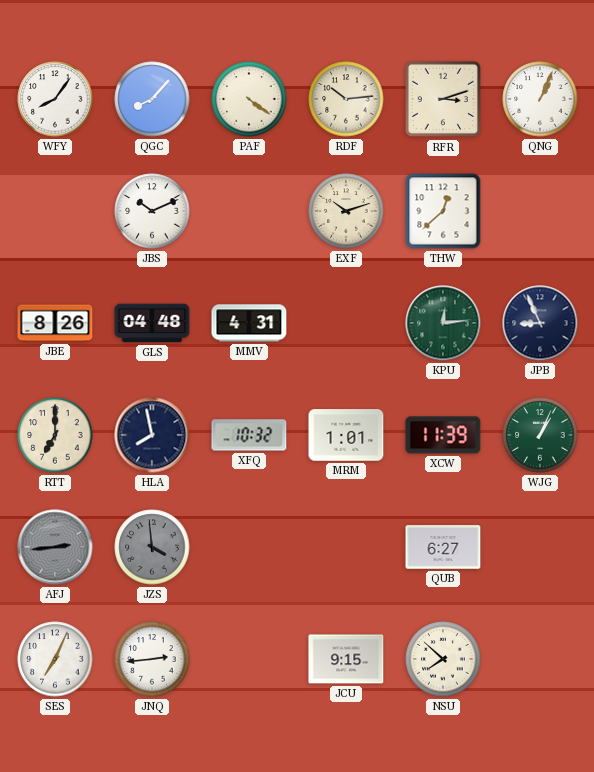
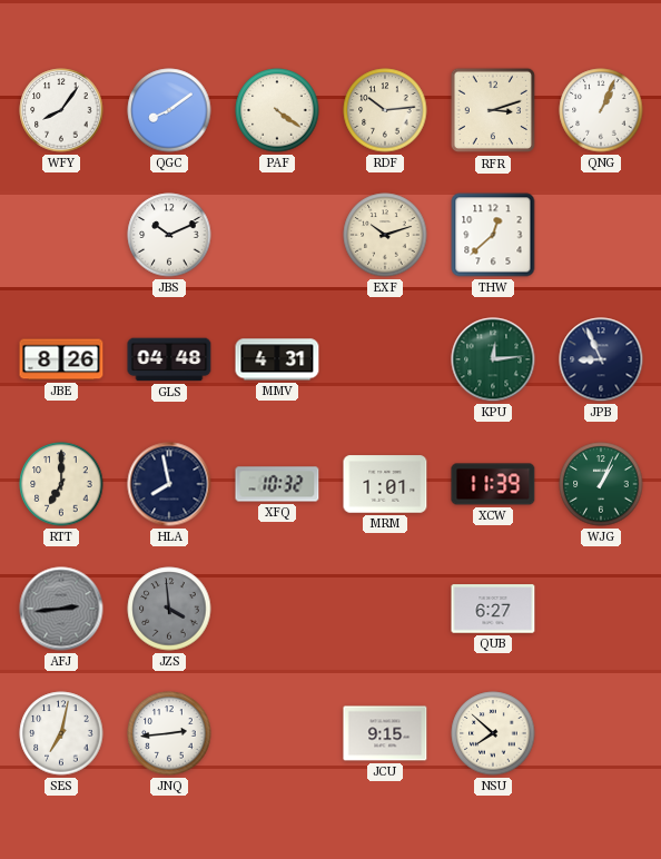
QGC: 8:07 -> 8:09 (169, 110)
SES: 7:04 -> 7:02 (61, 733)
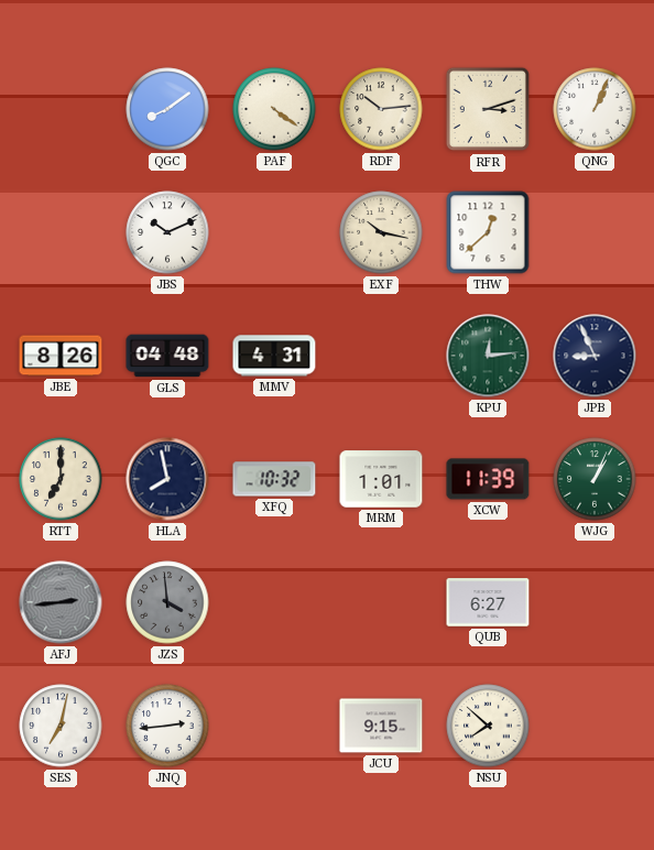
WFY: 8:06 -> none (61, 110)
EXF: 10:12 -> 10:17 (381, 232)
